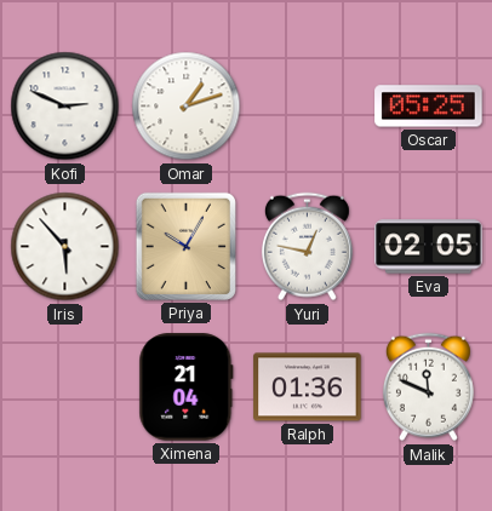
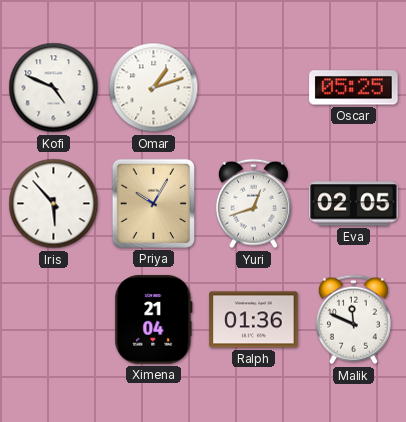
Kofi: 2:49 -> 4:49 (54, 88)
Yuri: 12:47 -> 12:42 (253, 204)
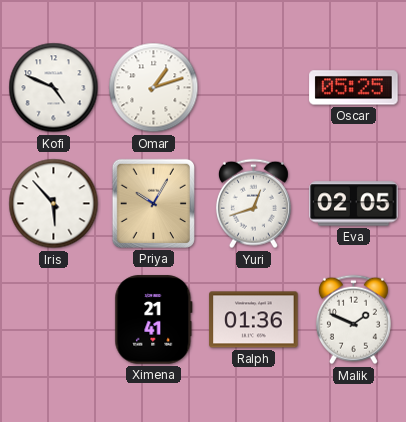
Ximena: 21:04 -> 21:41 (154, 320)
Malik: 11:49 -> 1:49 (353, 320)
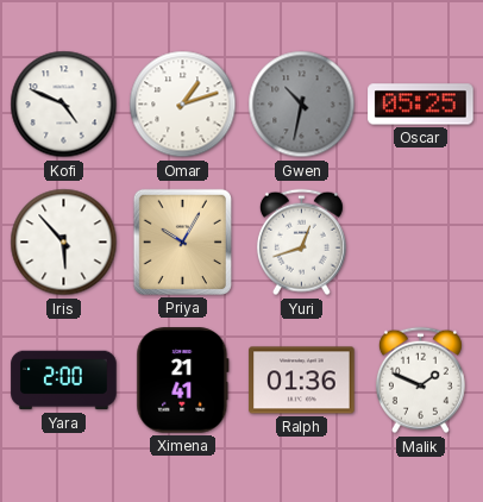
Gwen: none -> 10:32 (302, 105)
Eva: 02:05 -> none (354, 204)
Yara: none -> 2:00 (64, 381)
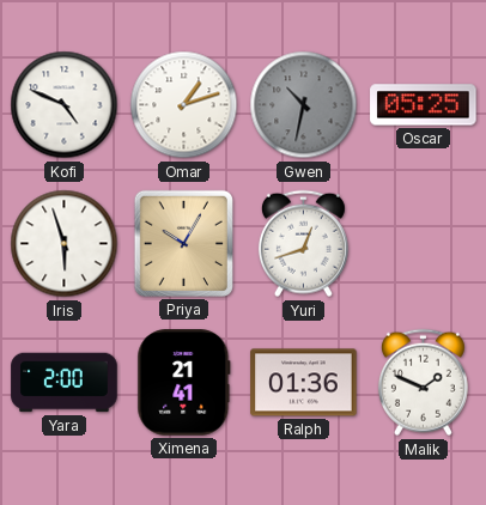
Iris: 5:53 -> 5:57 (65, 244)
